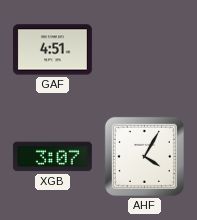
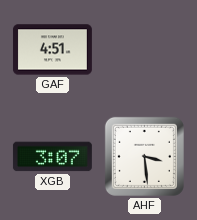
AHF: 4:05 -> 3:29 (144, 156)
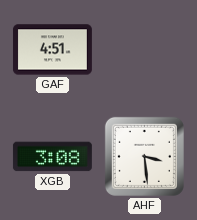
XGB: 3:07 -> 3:08 (52, 157)
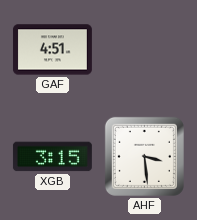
XGB: 3:08 -> 3:15 (52, 157)
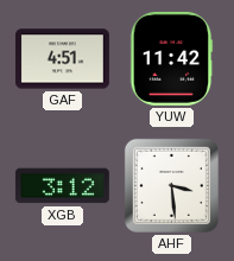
YUW: none -> 11:42 (171, 58)
XGB: 3:15 -> 3:12 (62, 186)
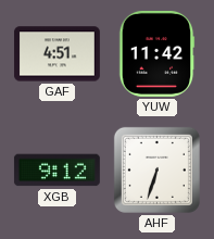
XGB: 3:12 -> 9:12 (56, 171)
AHF: 3:29 -> 6:33 (156, 169)
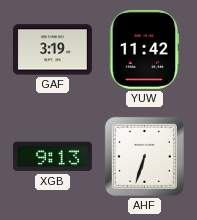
GAF: 4:51 -> 3:19 (52, 50)
XGB: 9:12 -> 9:13 (52, 157)
